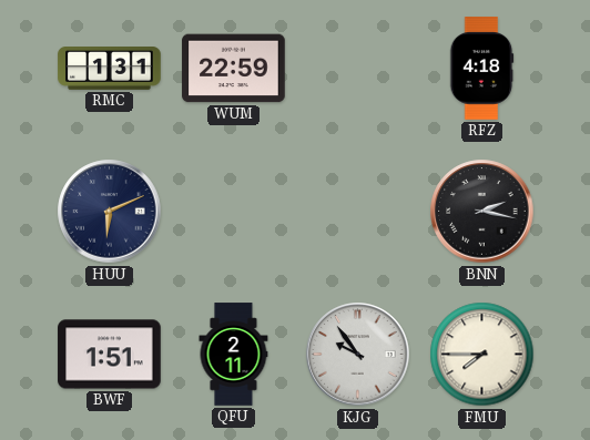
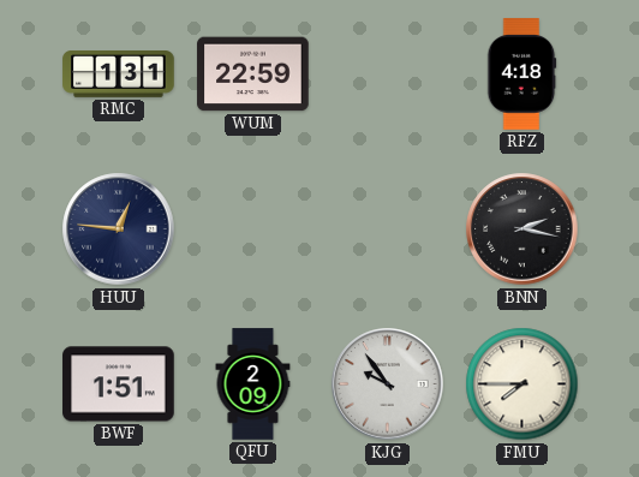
HUU: 6:11 -> 12:46 (119, 229)
QFU: 2:11 -> 2:09 (253, 384)
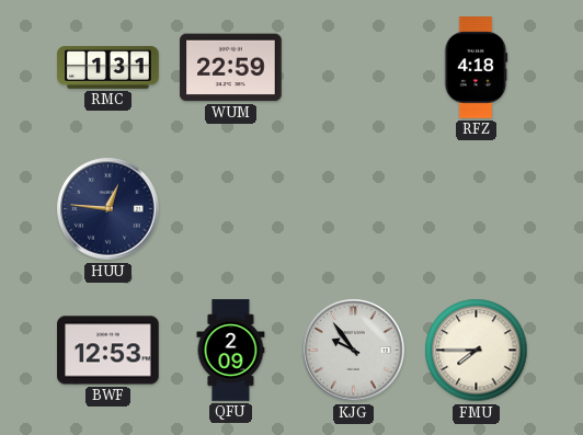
BNN: 2:17 -> none (522, 229)
BWF: 1:51 -> 12:53 (108, 351)
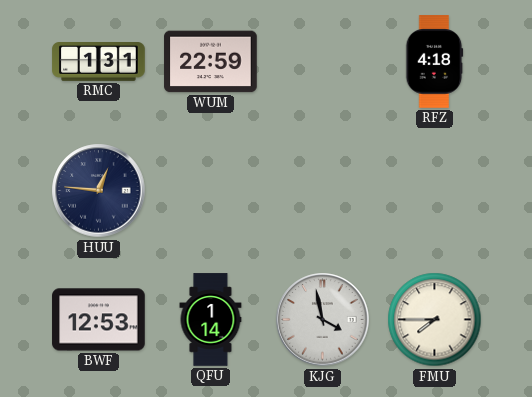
QFU: 2:09 -> 1:14 (211, 320)
KJG: 9:54 -> 3:58 (323, 320)
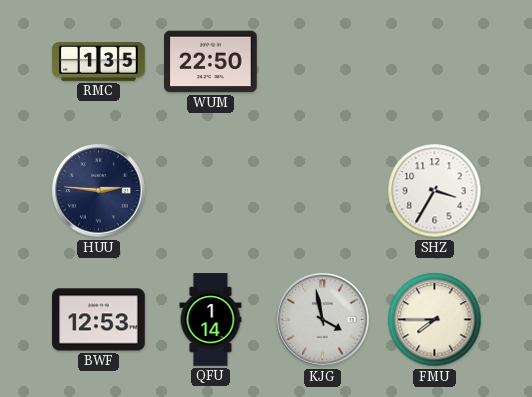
RMC: 1:31 -> 1:35 (99, 62)
WUM: 22:59 -> 22:50 (211, 62)
RFZ: 4:18 -> none (434, 62)
HUU: 12:46 -> 2:46 (99, 191)
SHZ: none -> 3:35 (435, 191)
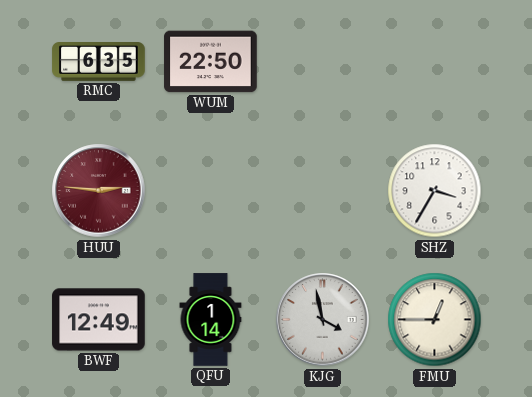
RMC: 1:35 -> 6:35 (99, 62)
HUU dial: navy -> burgundy (99, 191)
BWF: 12:53 -> 12:49 (99, 320)
FMU: 7:45 -> 12:45 (435, 320)
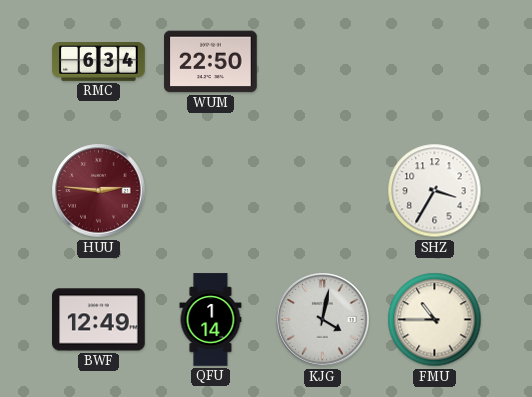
RMC: 6:35 -> 6:34 (99, 62)
KJG: 3:58 -> 4:02 (323, 320)
FMU: 12:45 -> 10:45 (435, 320)
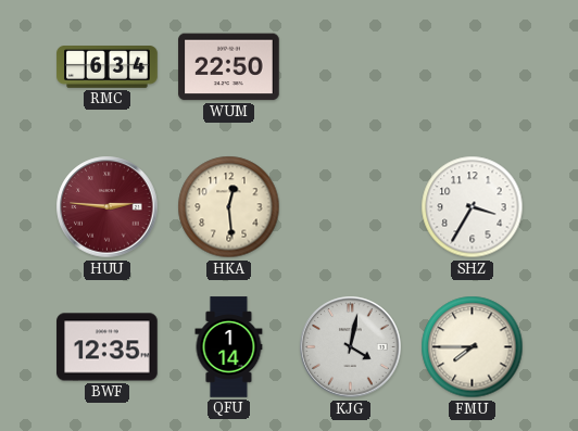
HKA: none -> 12:29 (229, 207)
BWF: 12:49 -> 12:35 (108, 347)
FMU: 10:45 -> 7:45 (473, 347)
